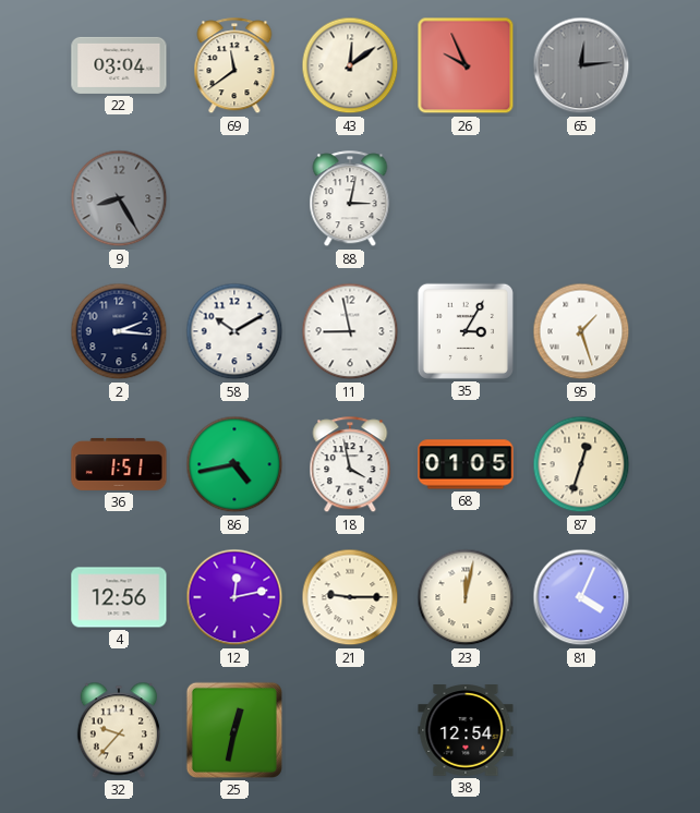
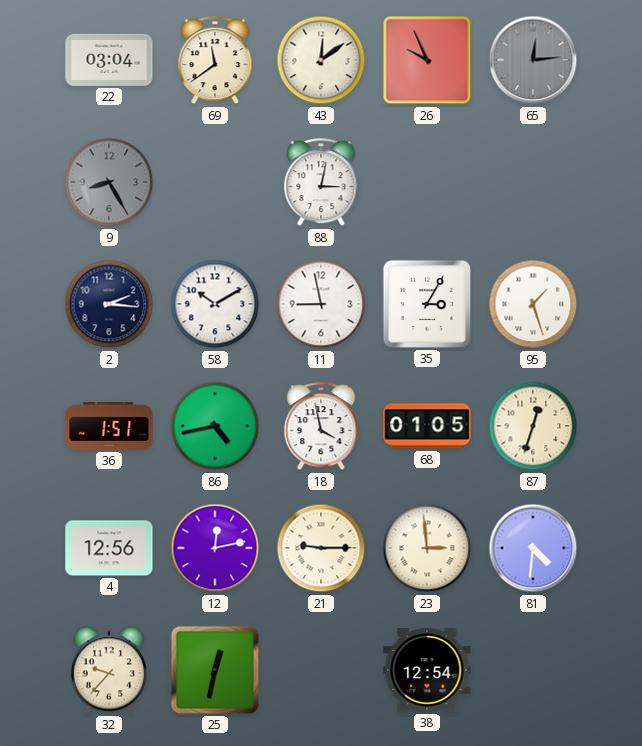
23: 12:02 -> 2:59 (427, 548)
81: 4:04 -> 4:31 (533, 548)
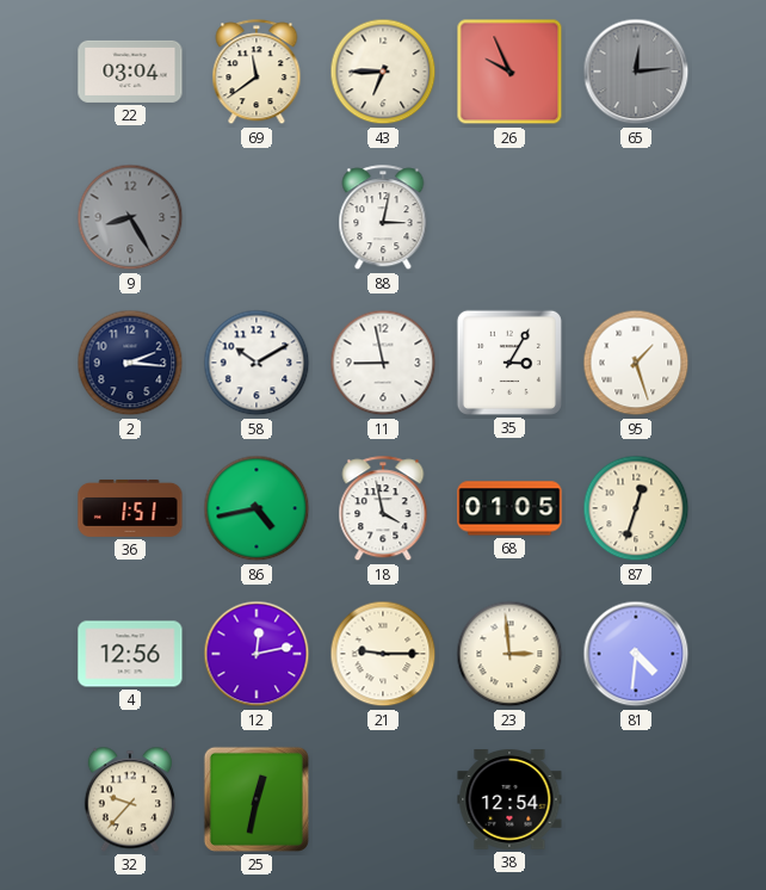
43: 12:09 -> 6:45 (383, 72)
